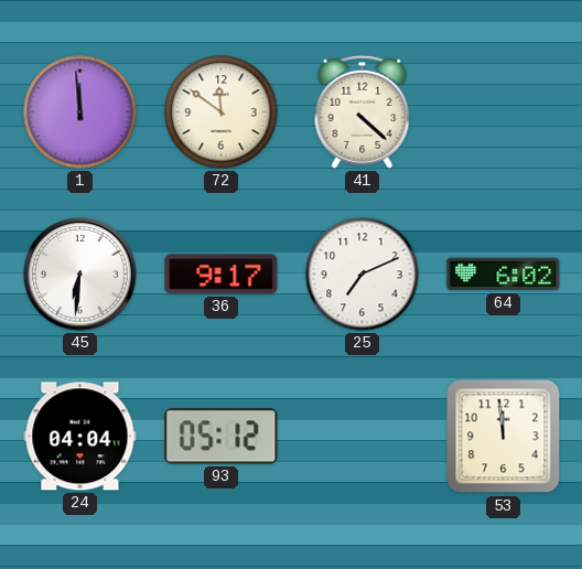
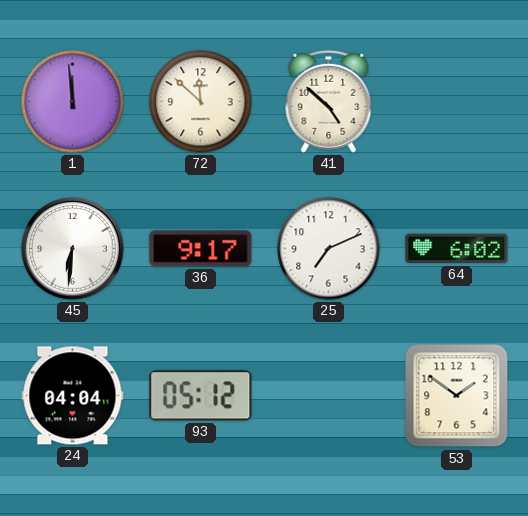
72: 11:51 -> 11:52 (201, 102)
41: 4:22 -> 4:52 (329, 101)
53: 11:59 -> 1:51 (457, 396)
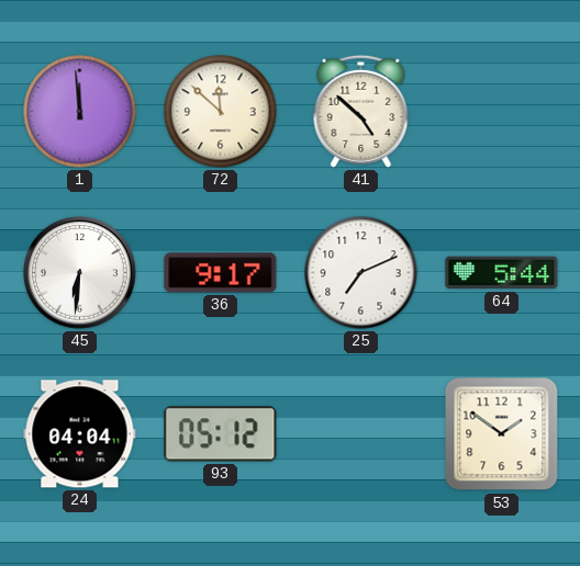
64: 6:02 -> 5:44 (502, 273)
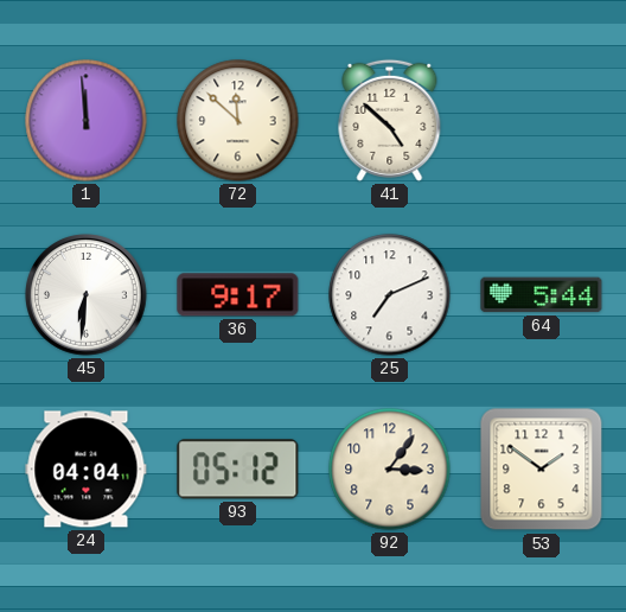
92: none -> 3:06 (390, 470)
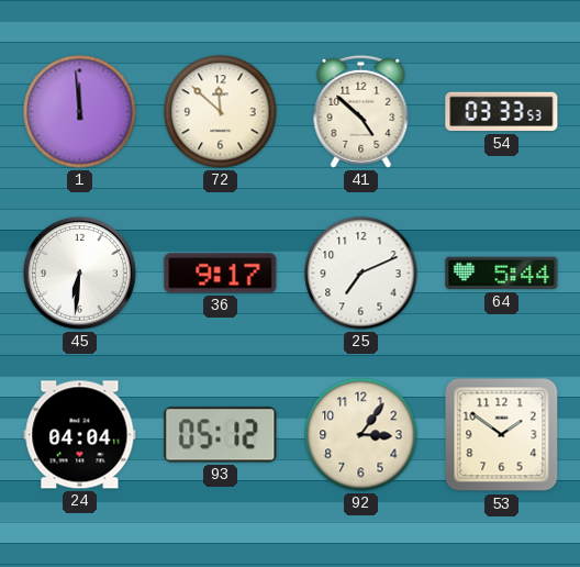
54: none -> 03:33 (502, 112)
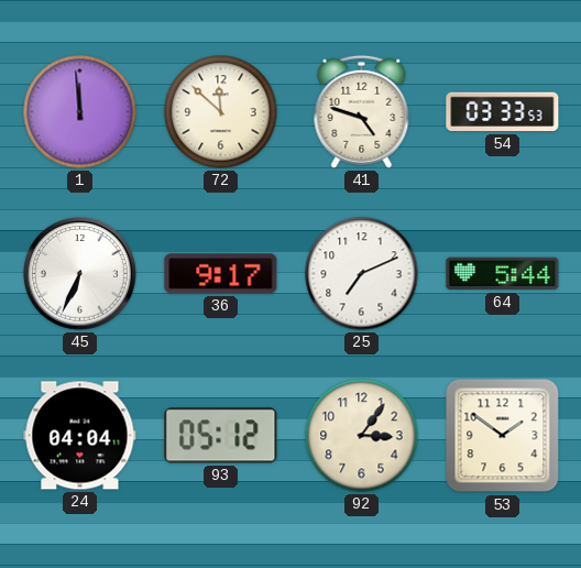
41: 4:52 -> 4:48 (362, 111)
45: 6:31 -> 6:34 (80, 274)
